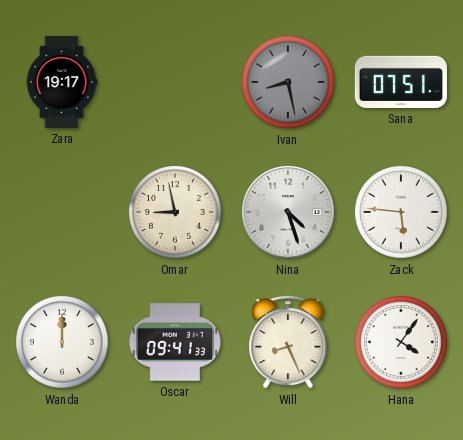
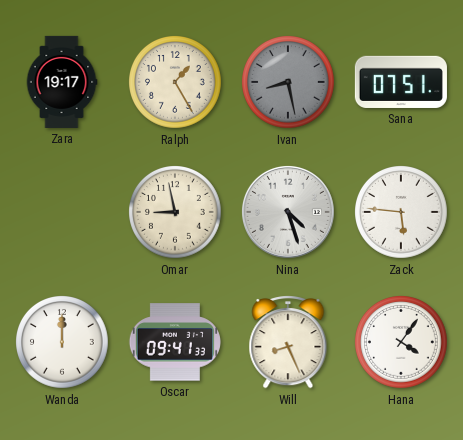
Ralph: none -> 1:25 (176, 83)
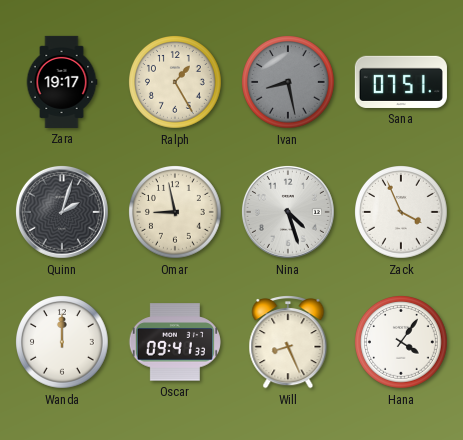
Quinn: none -> 2:03 (62, 212)
Zack: 5:46 -> 3:56 (402, 213)
